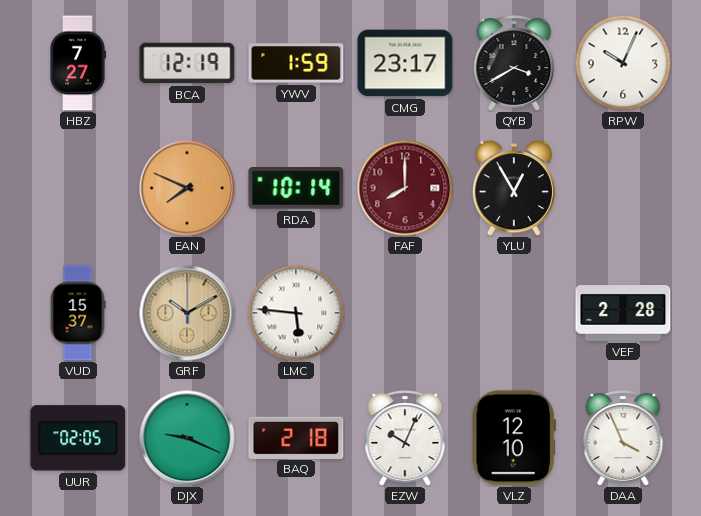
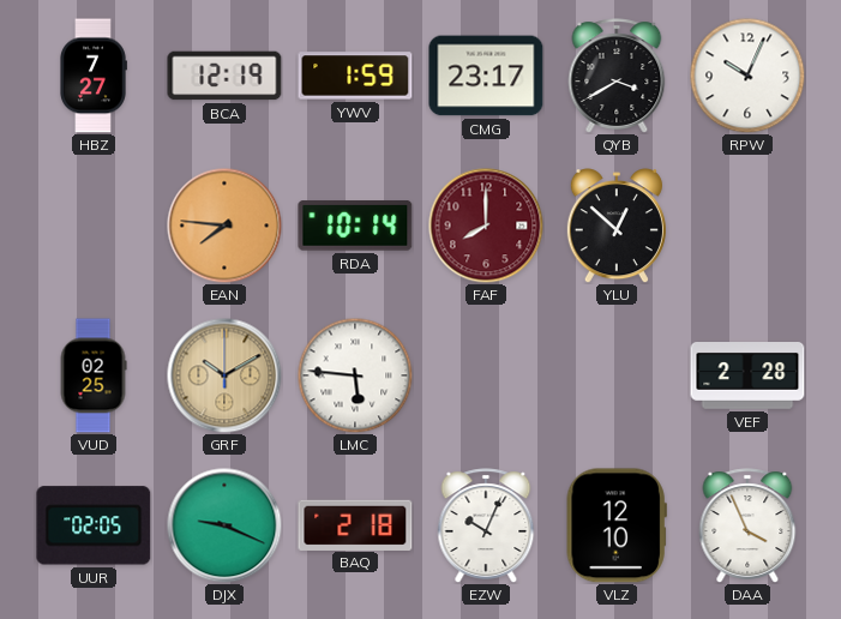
EAN: 7:49 -> 7:46 (224, 226)
YLU: 12:55 -> 12:52 (617, 226)
VUD: 15:37 -> 02:25 (94, 375)
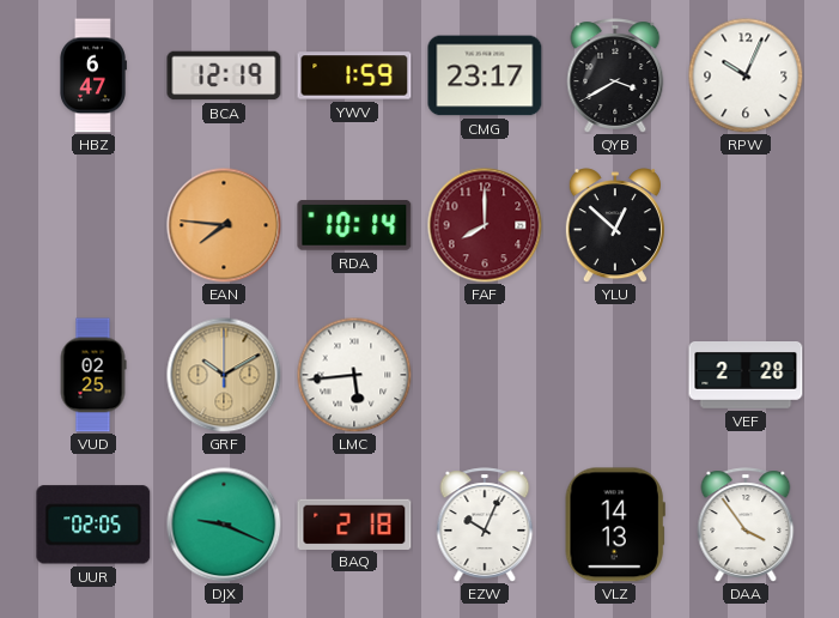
HBZ: 7:27 -> 6:47 (93, 75)
LMC: 5:46 -> 5:44 (354, 375)
VLZ: 12:10 -> 14:13 (615, 525)
DAA: 3:56 -> 3:54 (746, 525)
